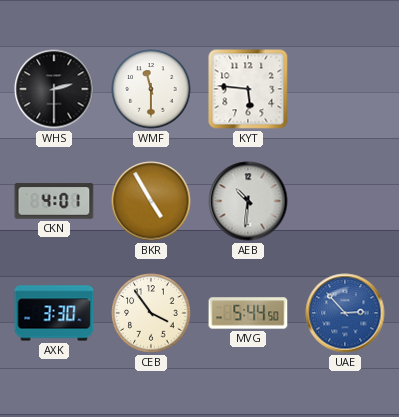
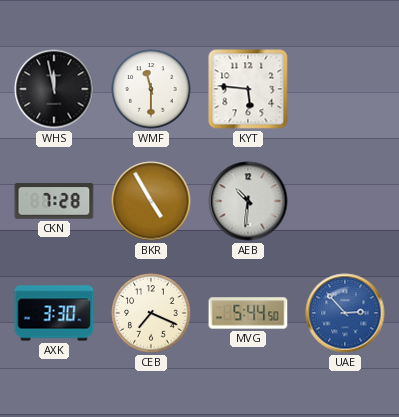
WHS: 2:30 -> 11:58 (54, 89)
CKN: 4:01 -> 7:28 (54, 201)
CEB: 3:54 -> 7:19 (151, 313)
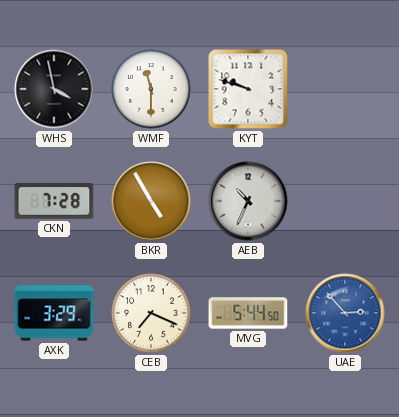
WHS: 11:58 -> 3:58 (54, 89)
KYT: 5:46 -> 9:48 (248, 89)
AEB: 10:31 -> 10:34 (248, 201)
AXK: 3:30 -> 3:29 (54, 313)
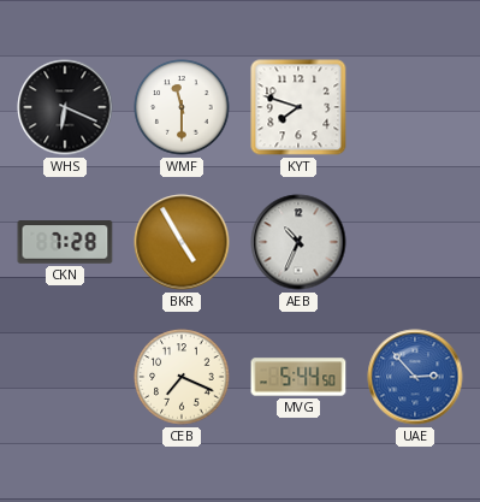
WHS: 3:58 -> 6:19 (65, 107)
KYT: 9:48 -> 7:48 (298, 107)
AXK: 3:29 -> none (54, 313)
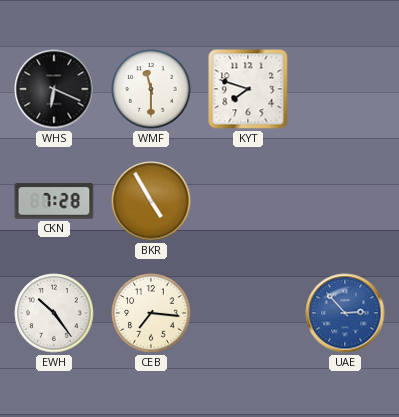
AEB: 10:34 -> none (298, 242)
EWH: none -> 10:24 (54, 313)
CEB: 7:19 -> 7:16 (151, 313)
MVG: 5:44 -> none (298, 377)
